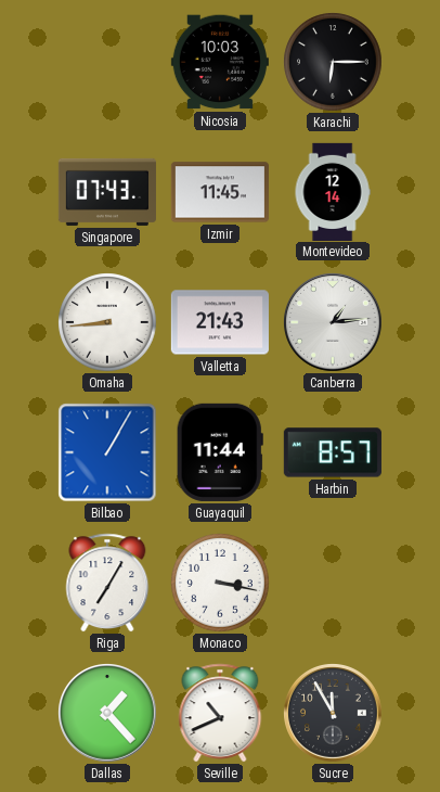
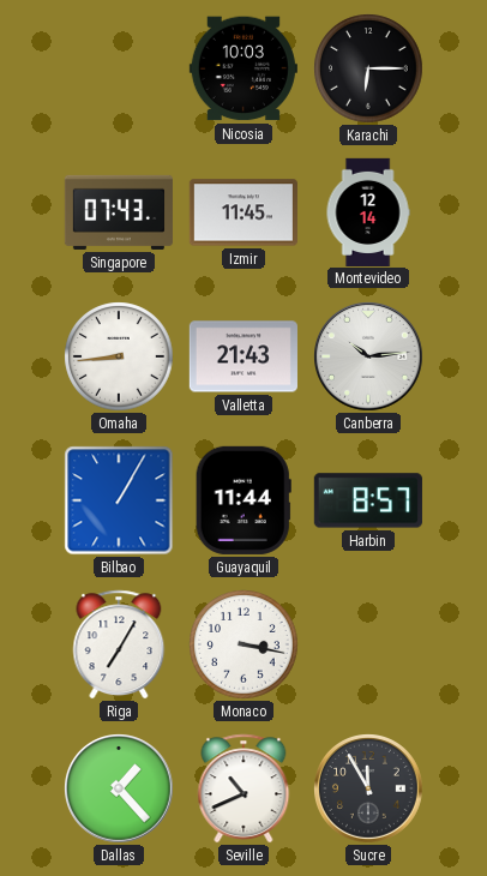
Canberra: 1:14 -> 10:14 (369, 358)
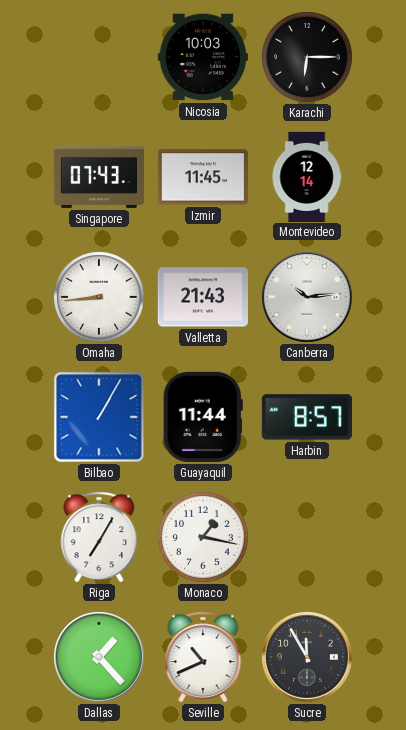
Monaco: 3:17 -> 1:17 (203, 537)
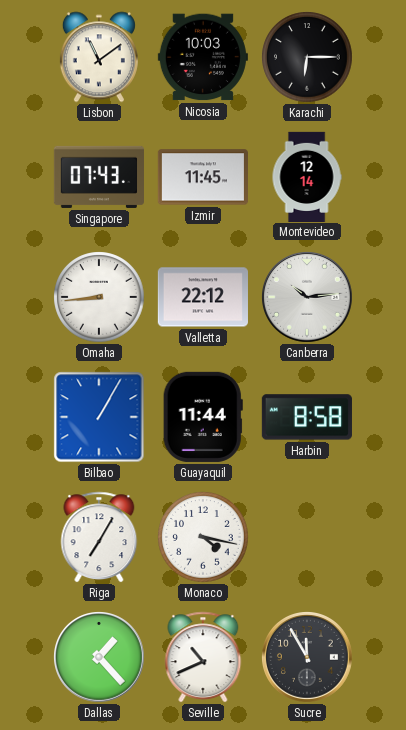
Lisbon: none -> 11:09 (99, 57)
Valletta: 21:43 -> 22:12 (203, 297)
Harbin: 8:57 -> 8:58 (307, 417)
Monaco: 1:17 -> 4:17 (203, 537)
